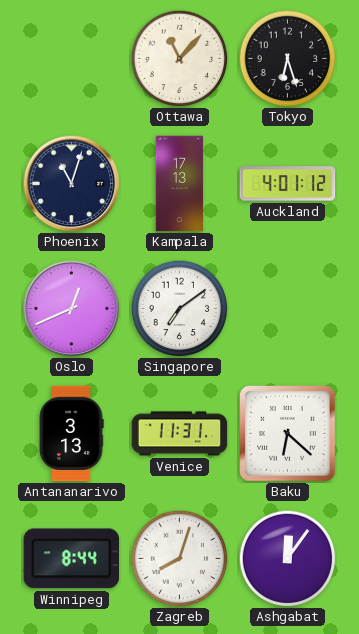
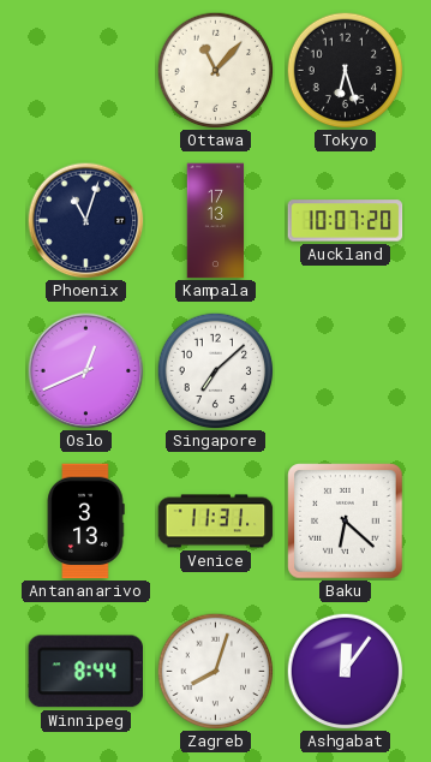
Auckland: 4:01 -> 10:07 (346, 221)
Singapore: 7:09 -> 7:08 (215, 370)
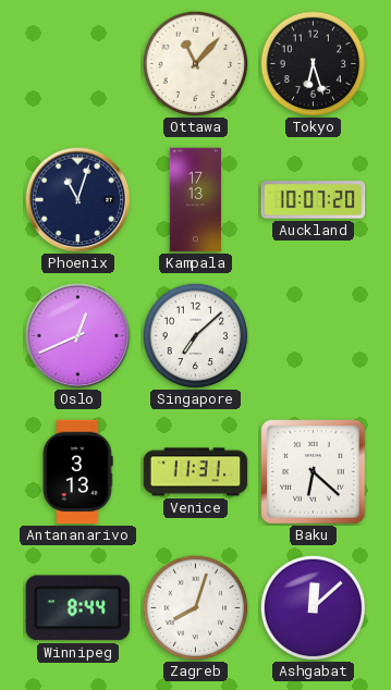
Ashgabat: 12:06 -> 12:08 (313, 607)
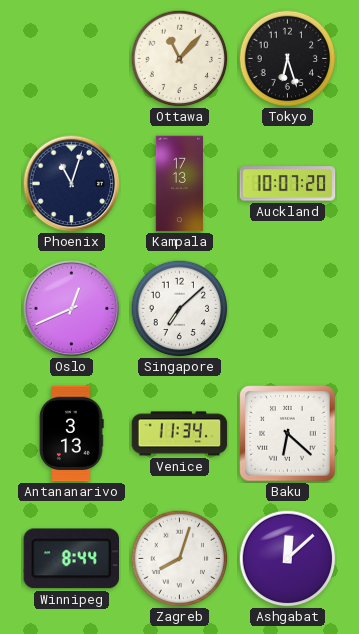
Venice: 11:31 -> 11:34 (180, 434)
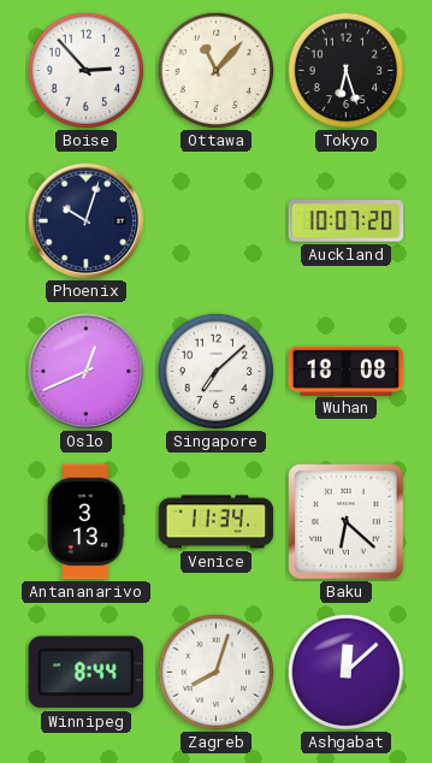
Boise: none -> 2:53 (85, 70)
Phoenix: 11:03 -> 10:03 (87, 221)
Kampala: 17:13 -> none (180, 184)
Wuhan: none -> 18:08 (347, 371)
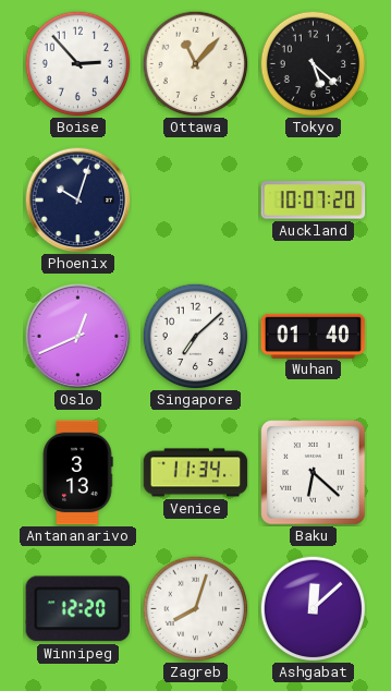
Tokyo: 6:27 -> 5:22 (313, 63)
Wuhan: 18:08 -> 01:40 (314, 336)
Winnipeg: 8:44 -> 12:20 (77, 609)
